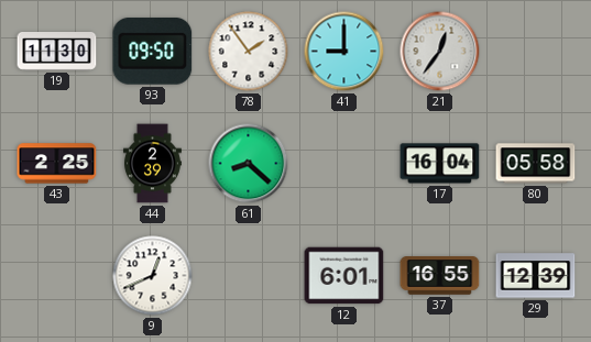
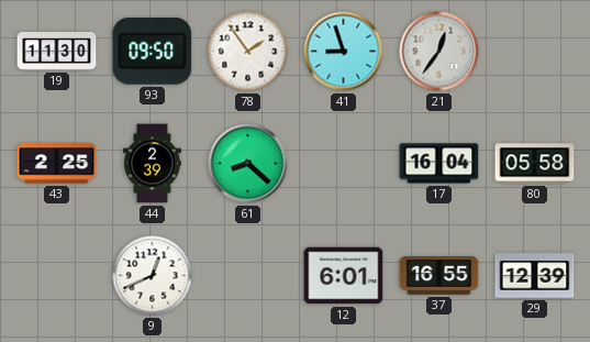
41: 9:00 -> 8:57 (344, 52)
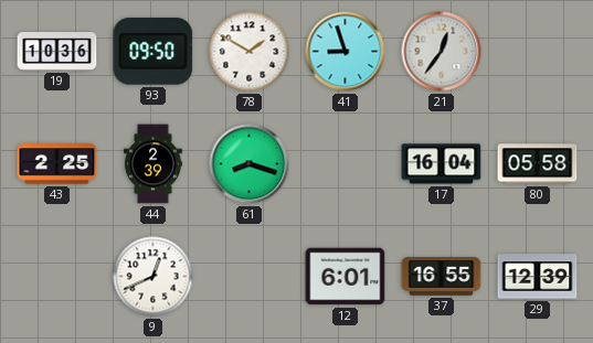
19: 11:30 -> 10:36 (57, 52)
78: 1:54 -> 1:50 (250, 52)
61: 8:22 -> 8:18 (250, 164)
